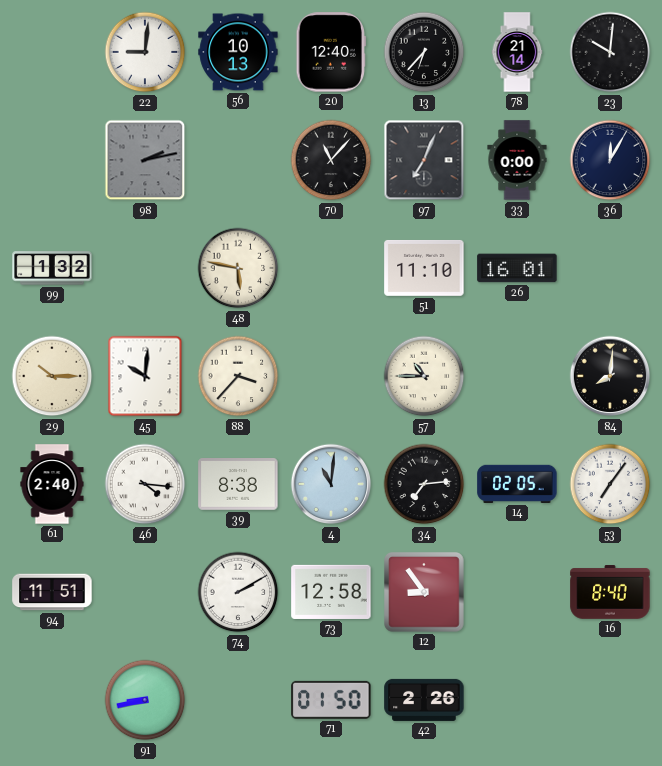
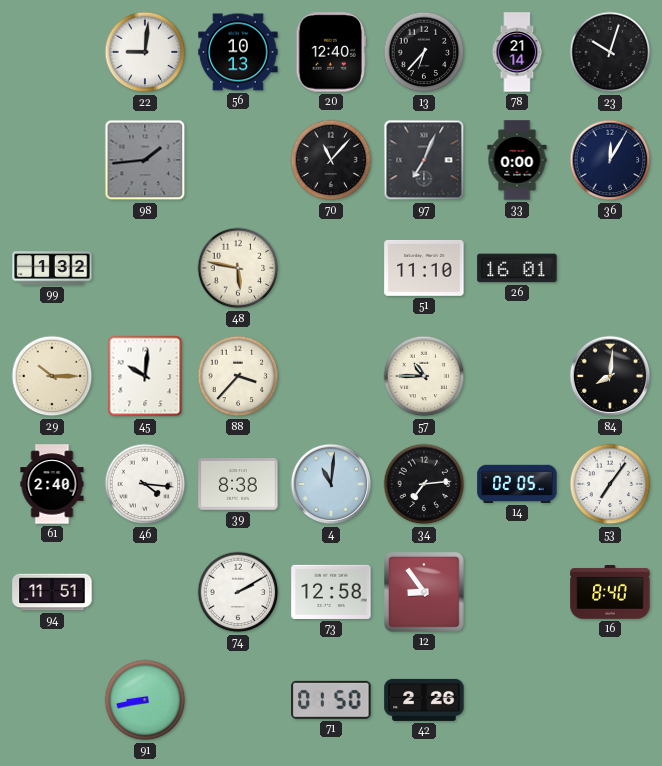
23: 10:01 -> 10:03 (610, 52)
98: 2:13 -> 1:44 (145, 160)
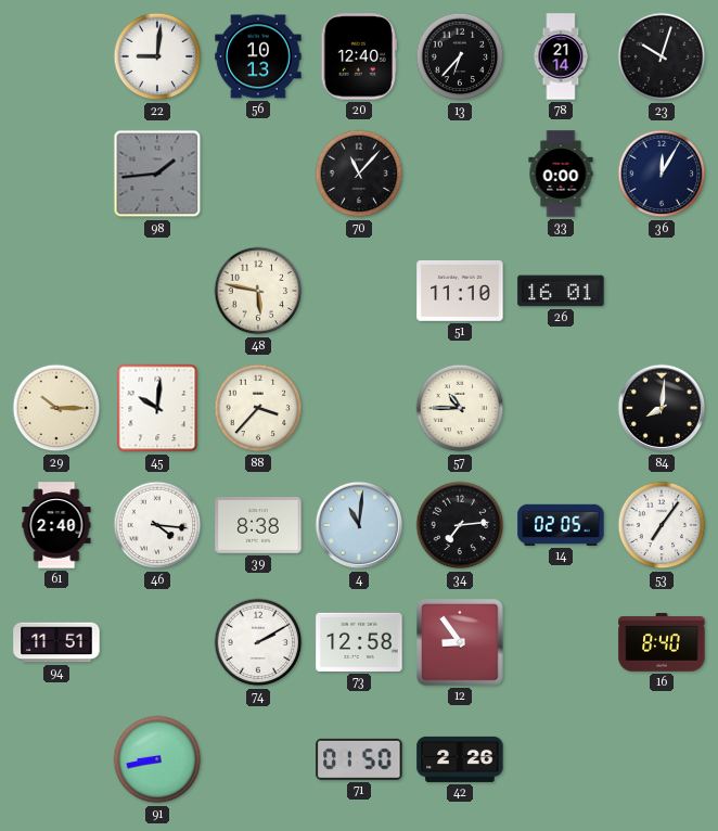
97: 7:04 -> none (424, 160)
99: 1:32 -> none (52, 268)
